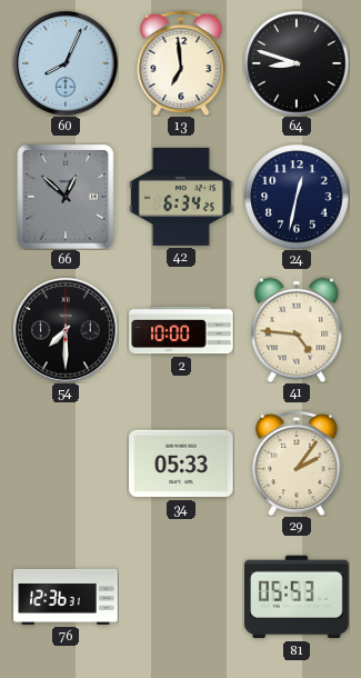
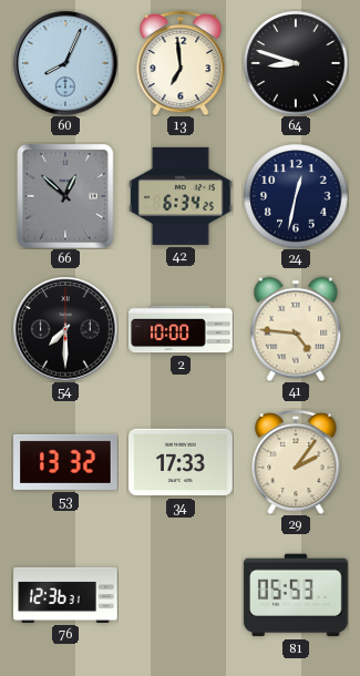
53: none -> 13:32 (65, 462)
34: 05:33 -> 17:33 (181, 462)
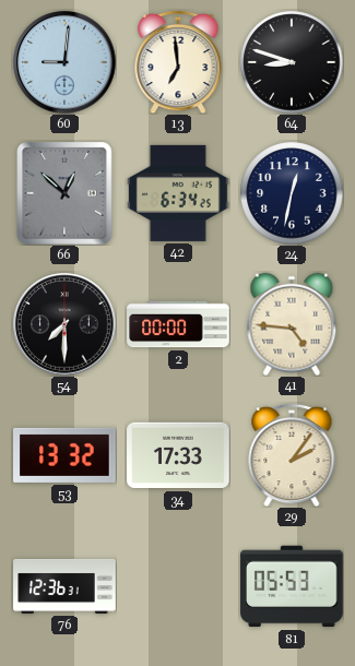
60: 8:04 -> 9:01 (64, 62)
2: 10:00 -> 00:00 (178, 324)
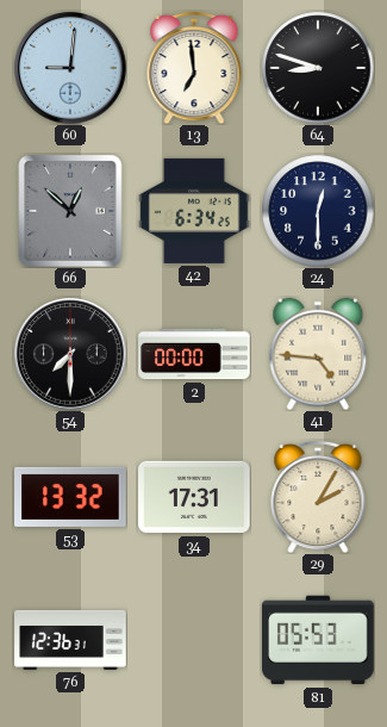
24: 12:32 -> 12:30 (318, 211)
34: 17:33 -> 17:31 (194, 497)
29: 2:06 -> 2:05 (318, 497)
